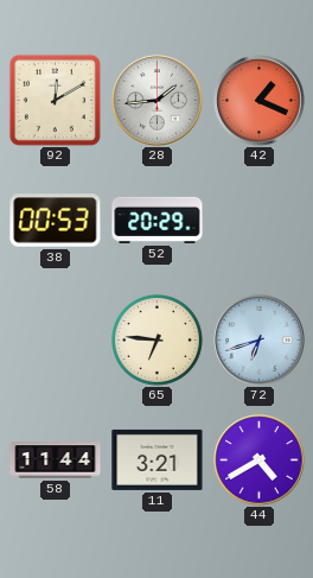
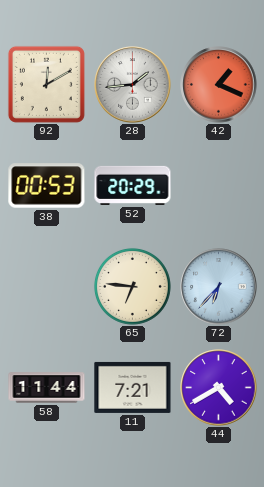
72: 6:42 -> 6:37 (219, 287)
11: 3:21 -> 7:21 (133, 387)
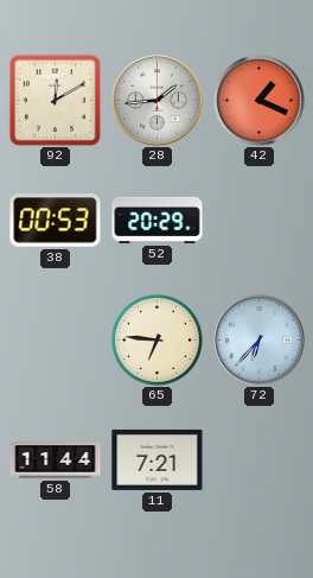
44: 4:40 -> none (219, 388)
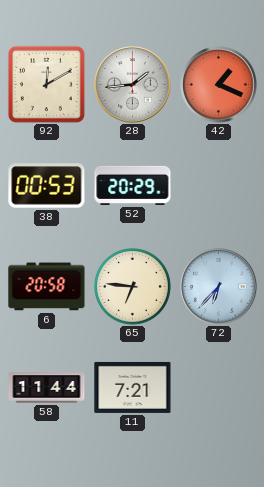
6: none -> 20:58 (47, 287)
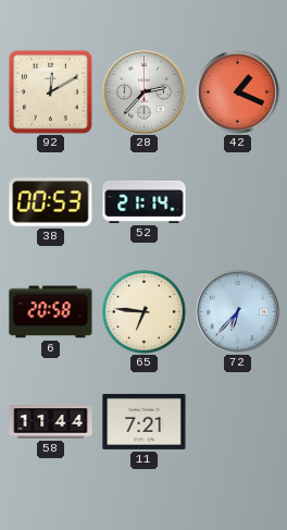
28: 1:44 -> 2:37 (145, 93)
52: 20:29 -> 21:14 (145, 201)
